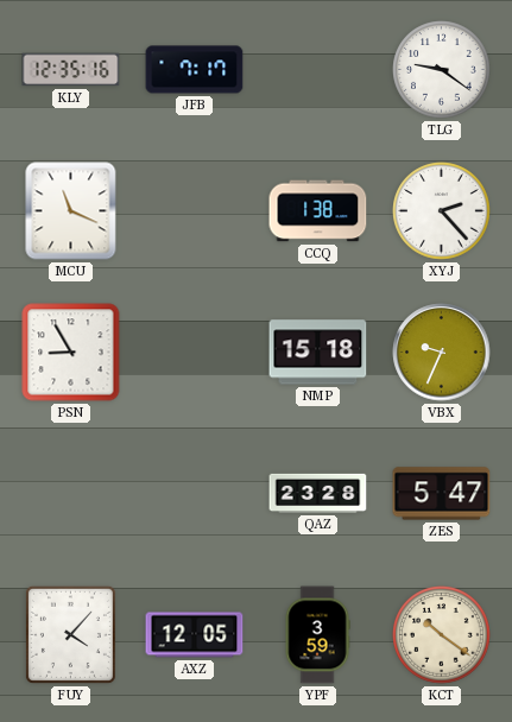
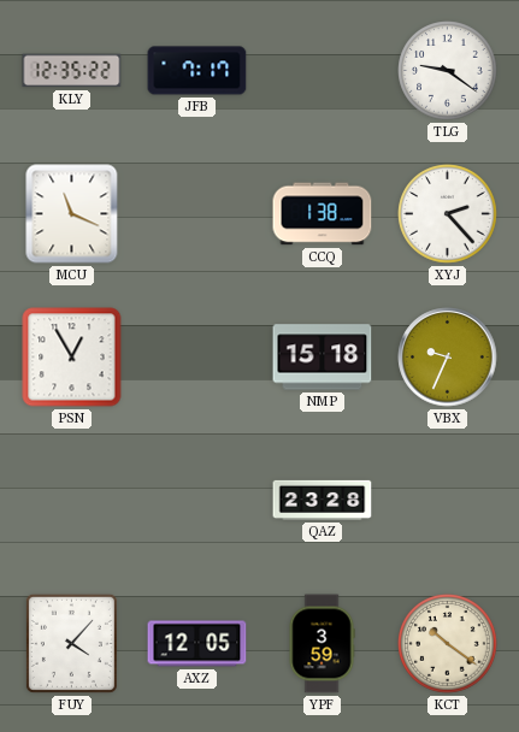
KLY: 12:35:16 -> 12:35:22 (72, 71)
PSN: 8:55 -> 12:55 (72, 358)
ZES: 5:47 -> none (442, 494)
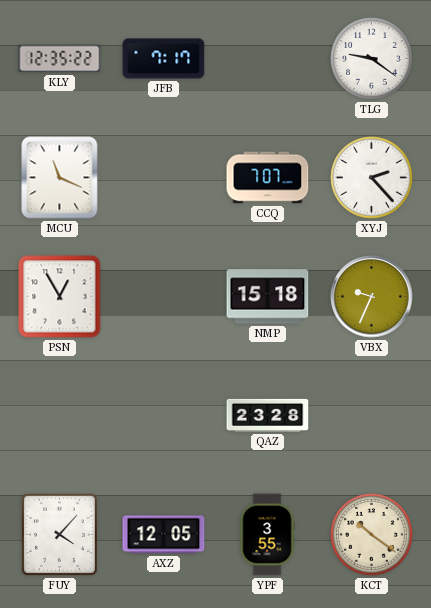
CCQ: 1:38 -> 7:07 (268, 178)
YPF: 3:59 -> 3:55 (267, 535)
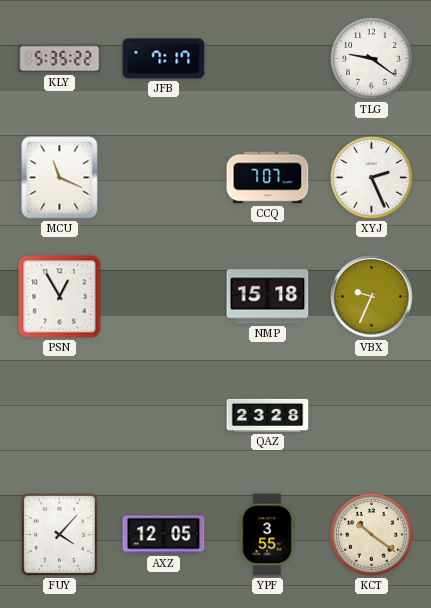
KLY: 12:35 -> 5:35 (60, 59)
XYJ: 2:23 -> 2:26 (372, 178)
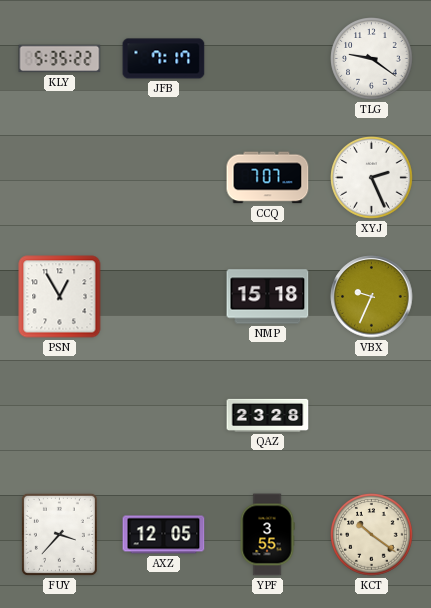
MCU: 11:19 -> none (60, 178)
FUY: 4:07 -> 3:37 (59, 534)
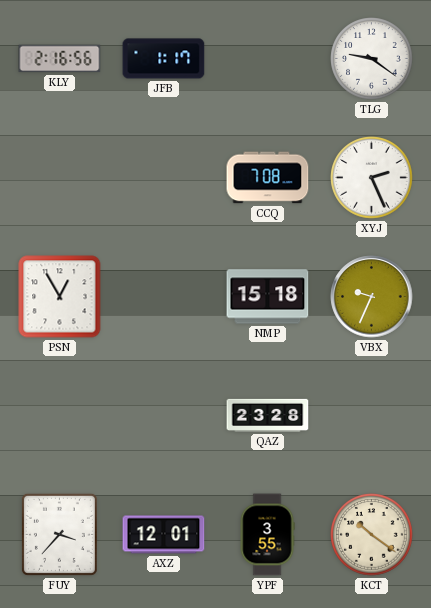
KLY: 5:35 -> 2:16 (60, 59)
JFB: 7:17 -> 1:17 (164, 59)
CCQ: 7:07 -> 7:08 (268, 178)
AXZ: 12:05 -> 12:01 (164, 535)
